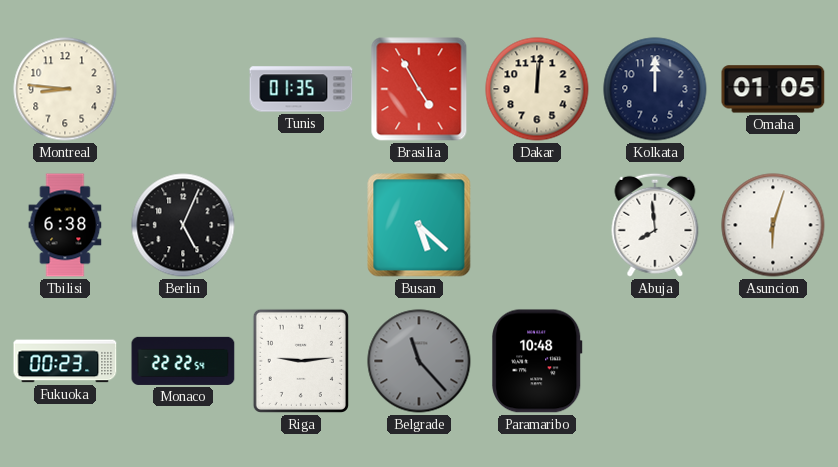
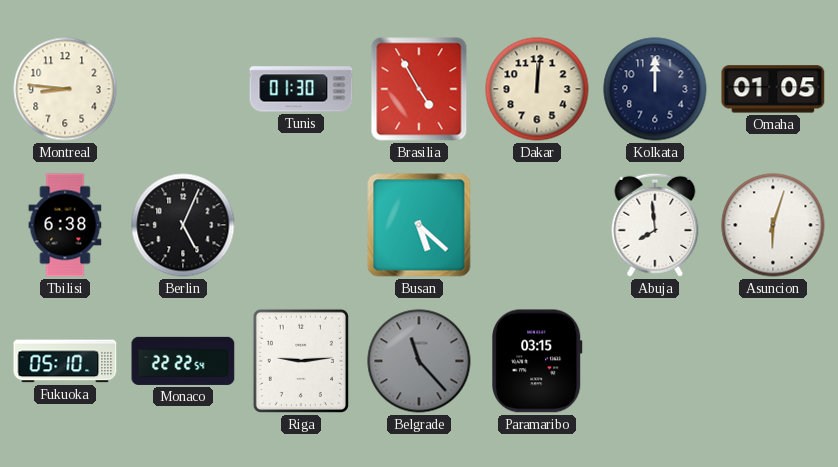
Tunis: 01:35 -> 01:30 (301, 89)
Fukuoka: 00:23 -> 05:10 (65, 361)
Paramaribo: 10:48 -> 03:15 (537, 361)
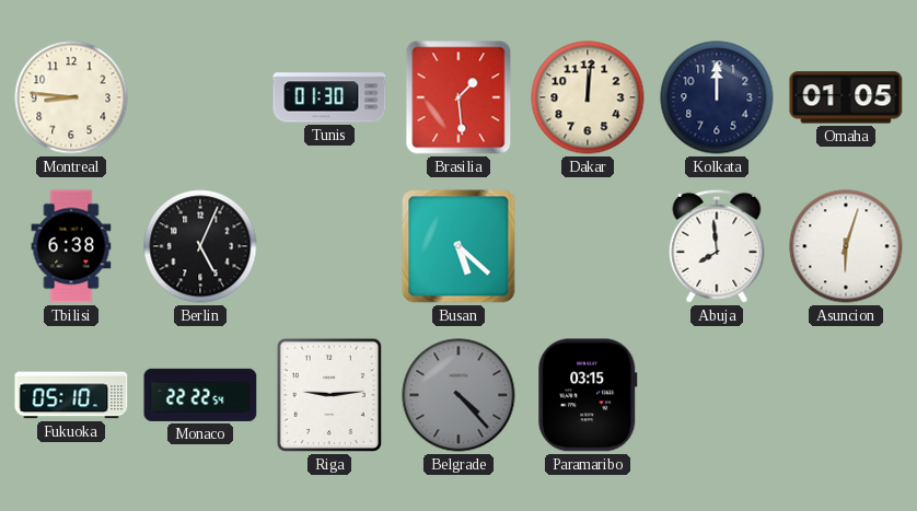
Brasilia: 4:55 -> 1:29 (458, 97)
Belgrade: 11:23 -> 4:23 (458, 395)
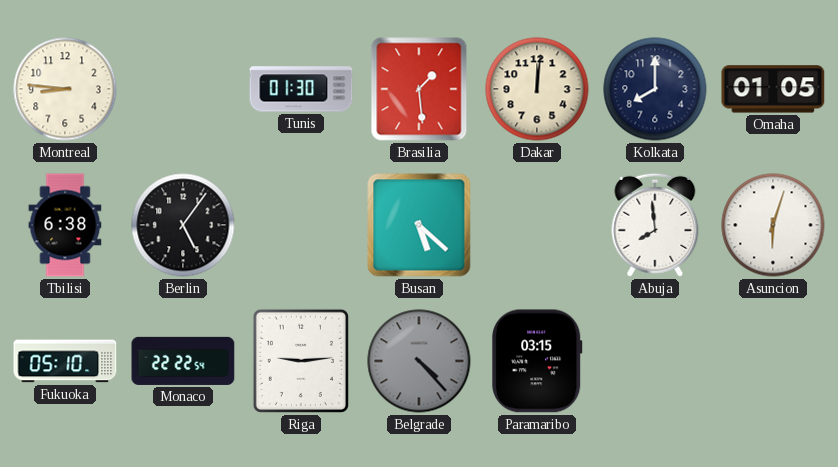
Kolkata: 12:00 -> 8:00 (655, 89)
Berlin: 5:04 -> 5:06 (183, 225)
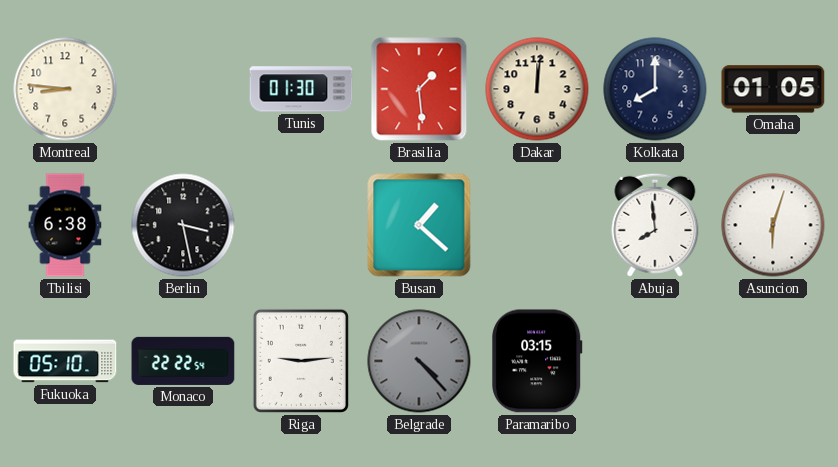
Berlin: 5:06 -> 3:28 (183, 225)
Busan: 5:22 -> 1:22 (419, 225)
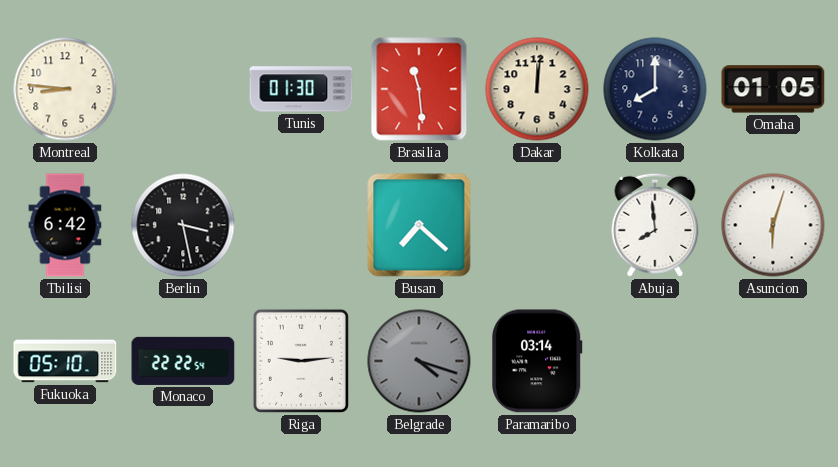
Brasilia: 1:29 -> 11:29 (419, 89)
Tbilisi: 6:38 -> 6:42 (65, 225)
Busan: 1:22 -> 7:22 (419, 225)
Belgrade: 4:23 -> 4:18 (419, 361)
Paramaribo: 03:15 -> 03:14 (537, 361)
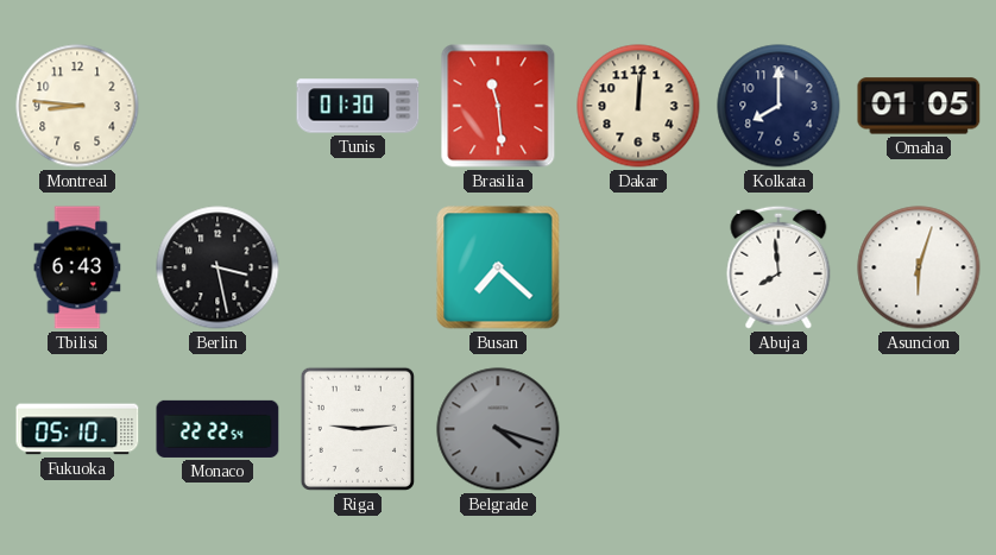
Tbilisi: 6:42 -> 6:43 (77, 267)
Paramaribo: 03:14 -> none (537, 361)
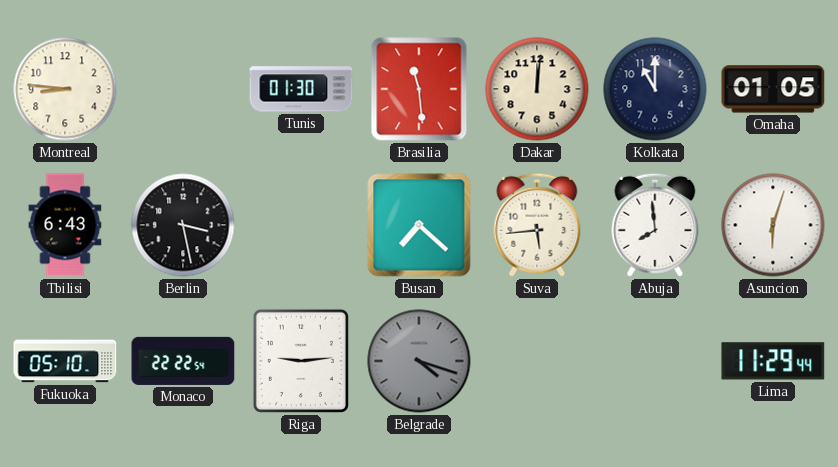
Kolkata: 8:00 -> 11:00 (655, 89)
Suva: none -> 5:44 (537, 225)
Lima: none -> 11:29 (773, 361)
